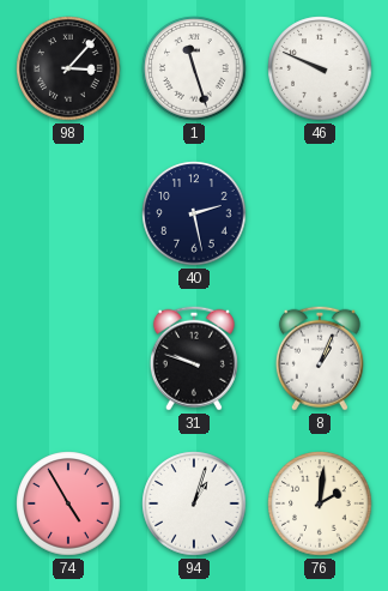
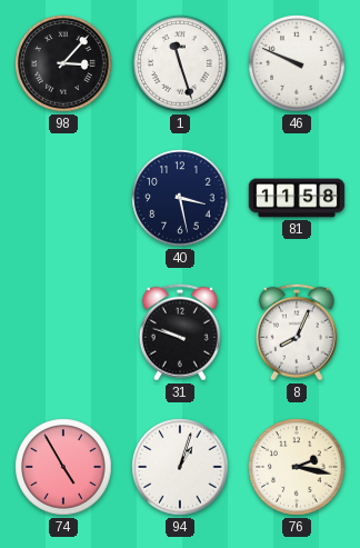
40: 2:28 -> 3:28 (180, 198)
81: none -> 11:58 (297, 198)
8: 1:04 -> 8:04 (297, 332)
76: 2:01 -> 2:17 (297, 467)
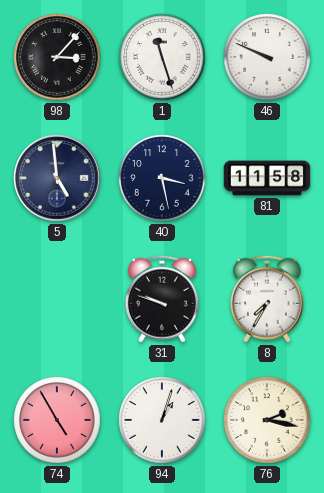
5: none -> 4:59 (57, 178)
8: 8:04 -> 7:35 (267, 299)
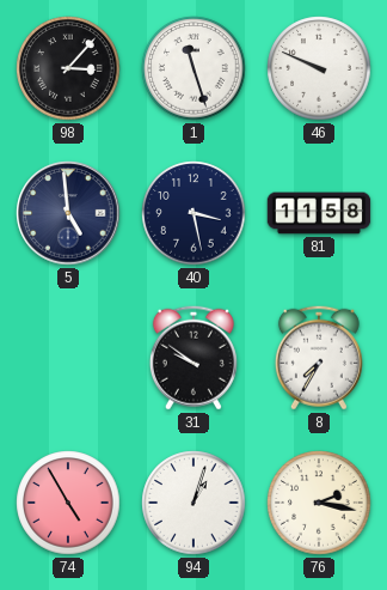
31: 9:48 -> 9:51 (193, 358)
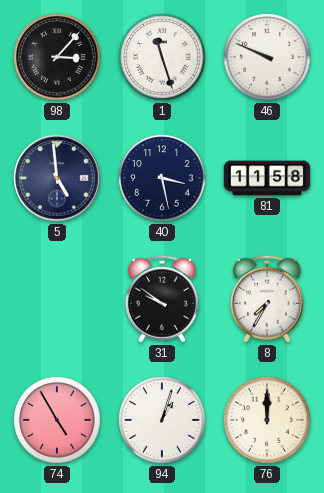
76: 2:17 -> 12:00 (267, 420)
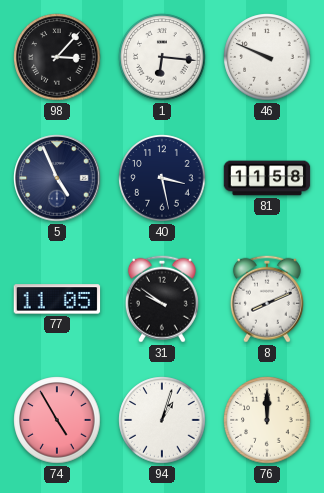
1: 11:27 -> 6:16 (162, 57)
5: 4:59 -> 4:56 (57, 178)
77: none -> 11:05 (57, 299)
8: 7:35 -> 8:11 (267, 299)
